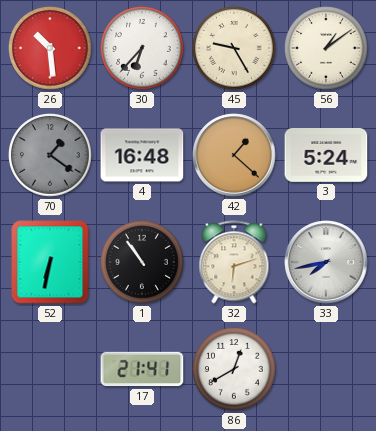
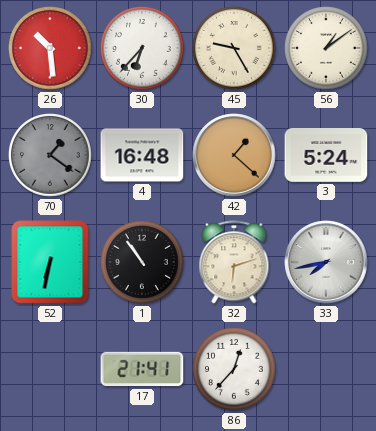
86: 12:40 -> 12:37 (235, 370)
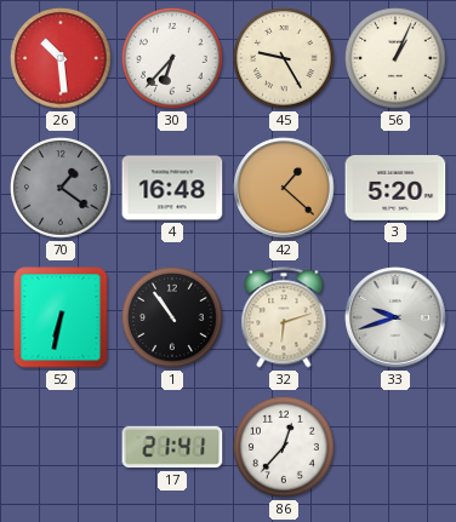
56: 1:09 -> 1:04 (397, 59)
3: 5:24 -> 5:20 (395, 188)
33: 7:43 -> 9:42 (395, 317)
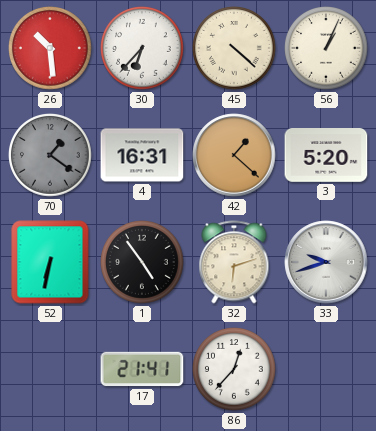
45: 9:25 -> 4:22 (235, 49)
4: 16:48 -> 16:31 (142, 155)
1: 10:54 -> 4:54 (143, 263)
